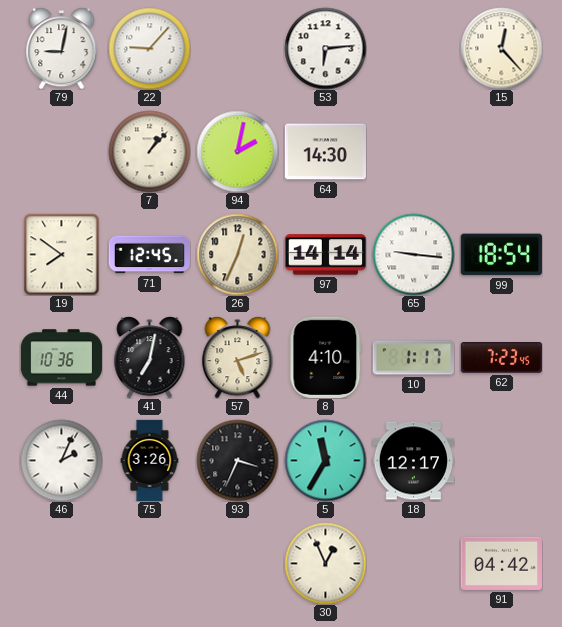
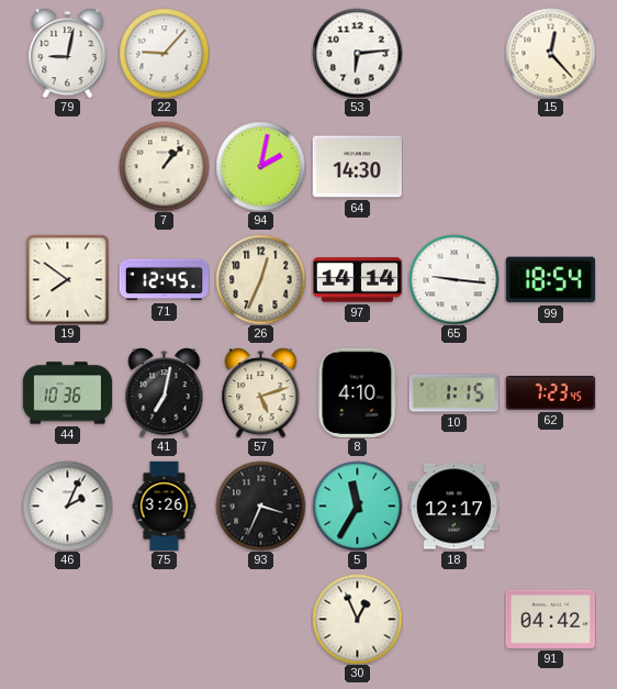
10: 1:17 -> 1:15 (453, 393)
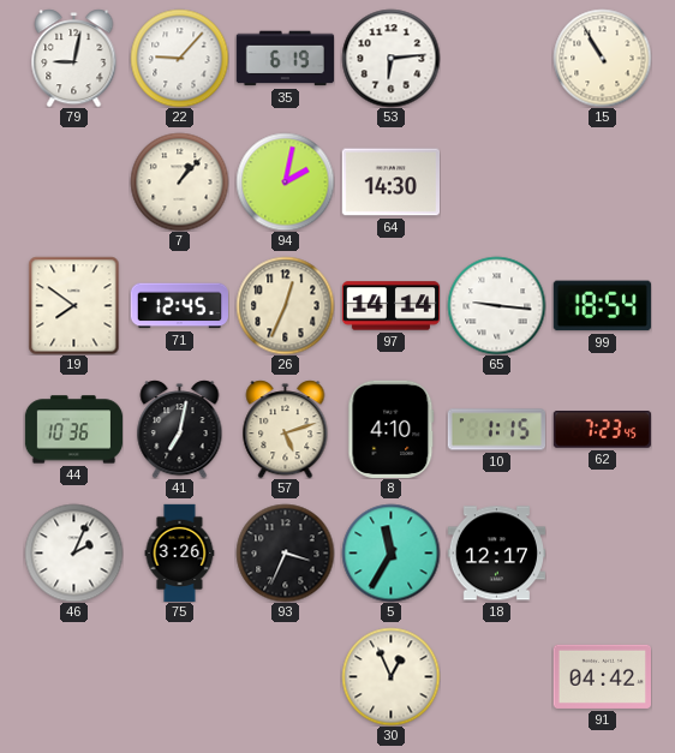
35: none -> 6:19 (285, 59)
15: 12:23 -> 10:55 (602, 58)
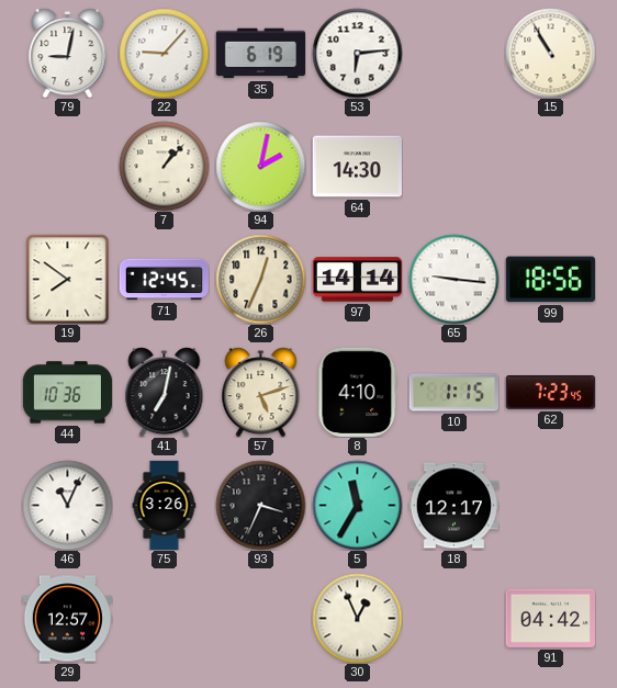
99: 18:54 -> 18:56 (550, 280)
46: 2:04 -> 11:04 (67, 505)
29: none -> 12:57 (67, 619)
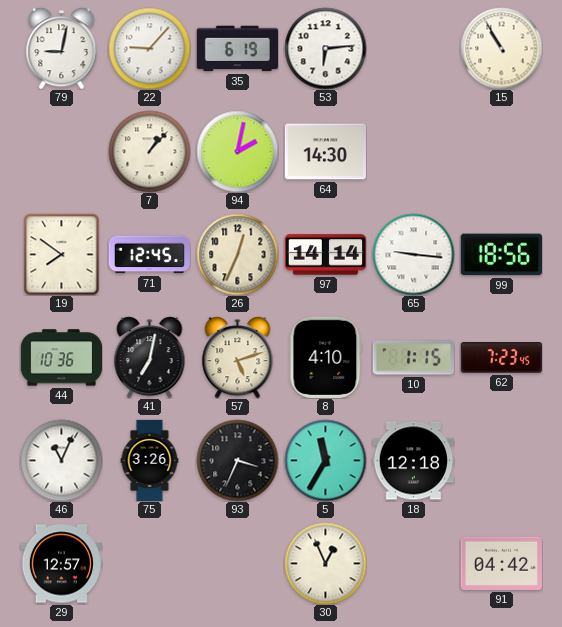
18: 12:17 -> 12:18 (413, 461)
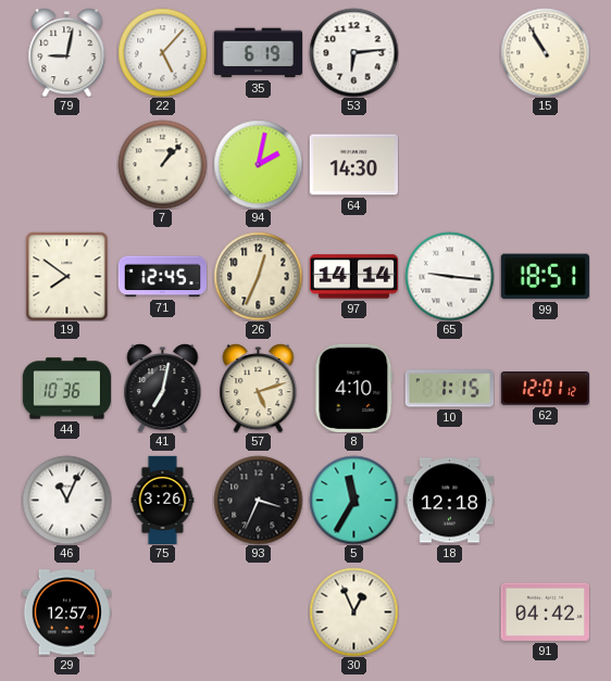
22: 9:07 -> 5:07 (162, 52)
99: 18:56 -> 18:51 (545, 277)
62: 7:23 -> 12:01 (545, 389)
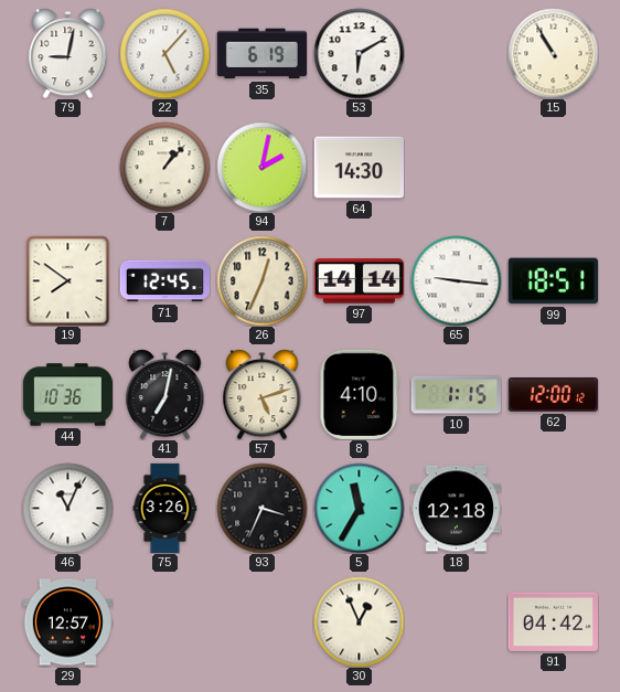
53: 6:14 -> 6:10 (359, 53)
62: 12:01 -> 12:00 (553, 395)
